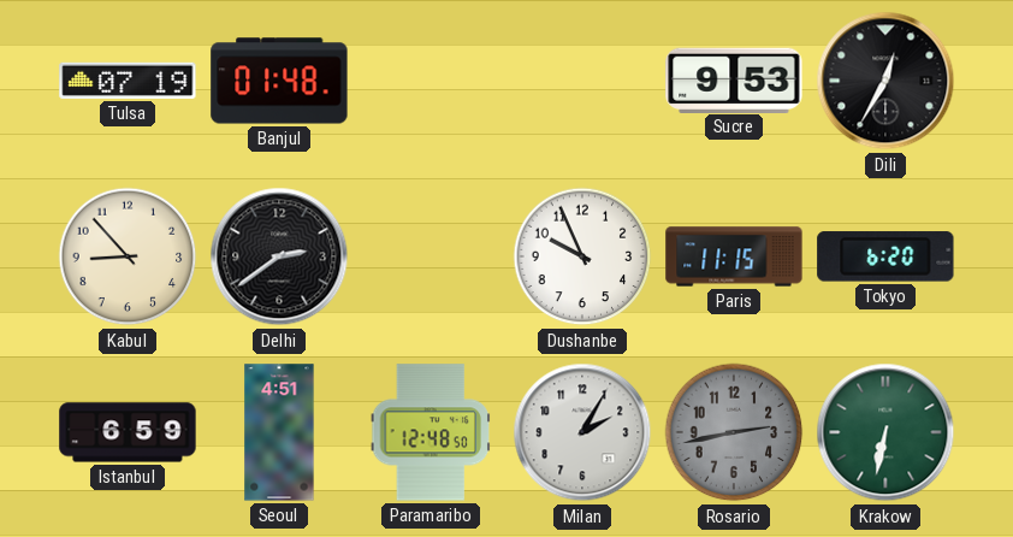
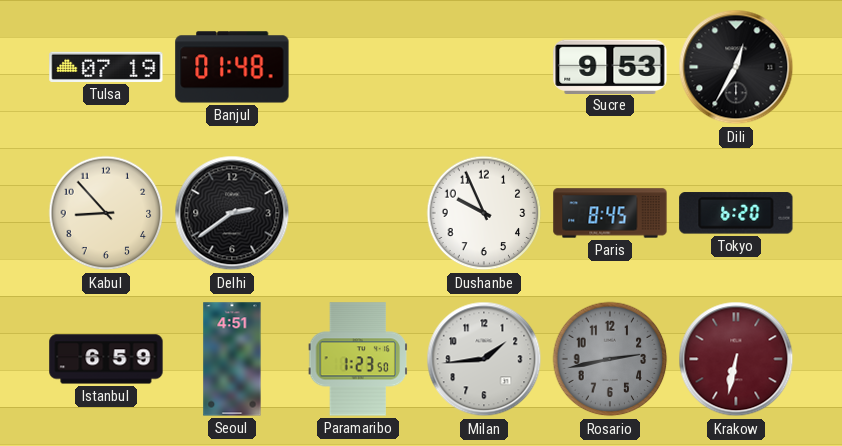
Paris: 11:15 -> 8:45 (610, 213)
Paramaribo: 12:48 -> 1:23 (358, 359)
Milan: 2:05 -> 1:44 (484, 359)
Krakow dial: green -> burgundy (736, 359)
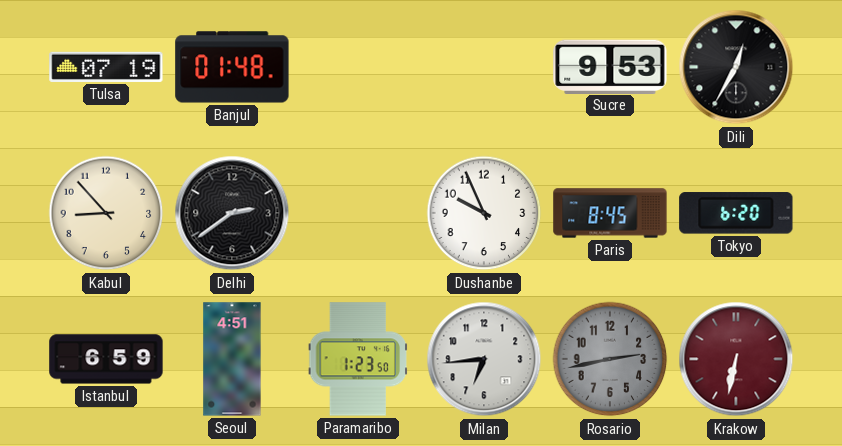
Milan: 1:44 -> 6:44 (484, 359)
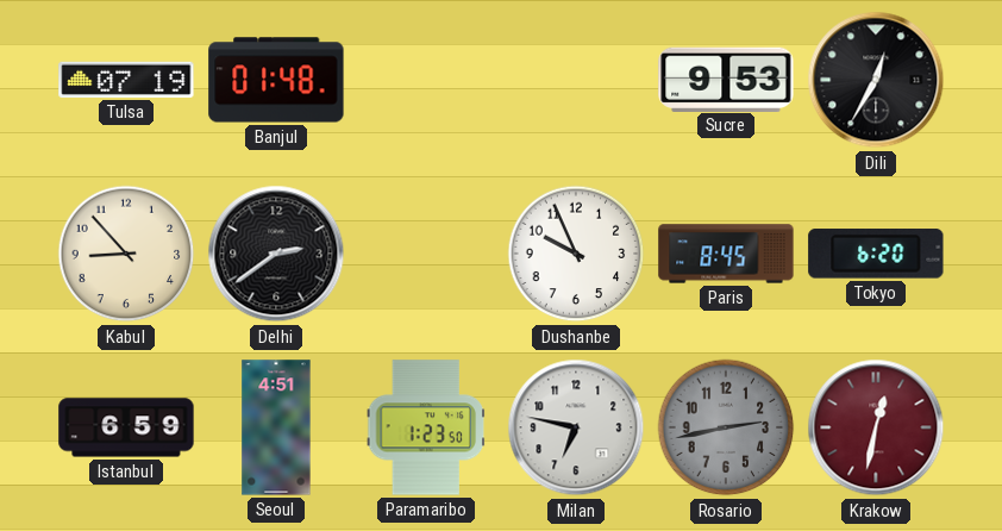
Milan: 6:44 -> 6:47 (576, 427)
Krakow: 6:32 -> 12:32 (876, 427)
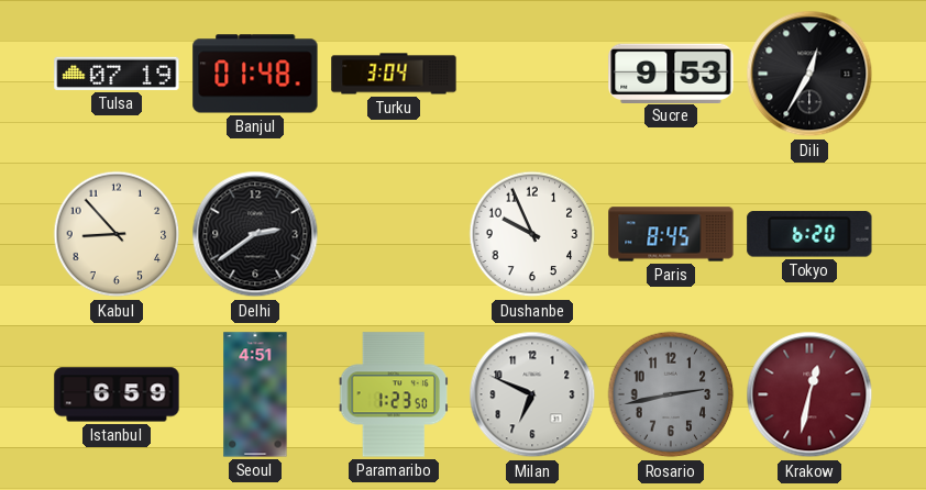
Turku: none -> 3:04 (394, 74)
Milan: 6:47 -> 6:49 (532, 394)
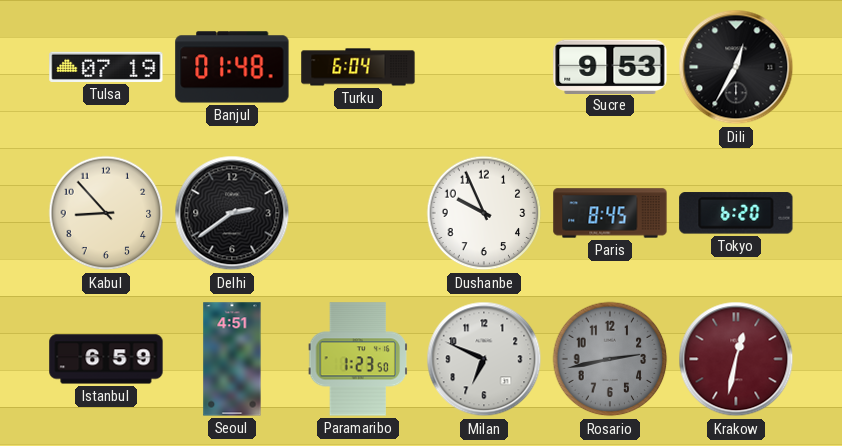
Turku: 3:04 -> 6:04 (358, 67)
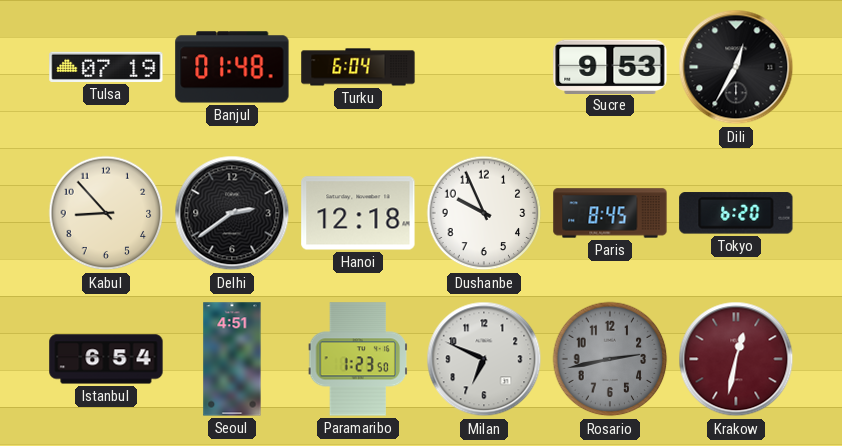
Hanoi: none -> 12:18 (358, 213)
Istanbul: 6:59 -> 6:54 (106, 359)
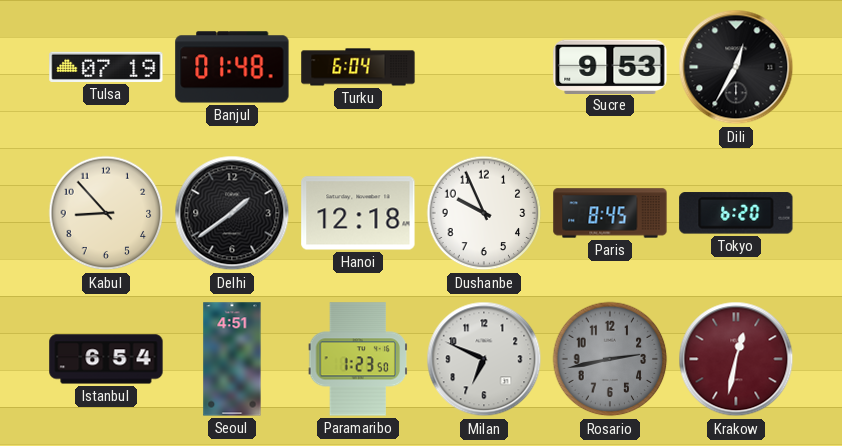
Delhi: 2:39 -> 1:39 (232, 213)
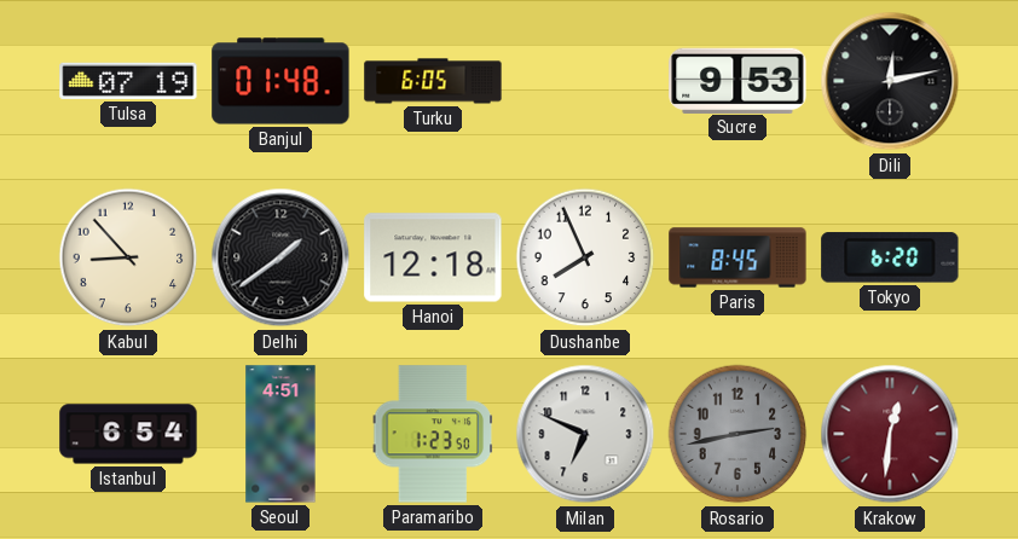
Turku: 6:04 -> 6:05 (433, 81)
Dili: 12:35 -> 12:13 (890, 81)
Dushanbe: 9:56 -> 7:56 (585, 257)
Krakow: 12:32 -> 12:31 (890, 434)
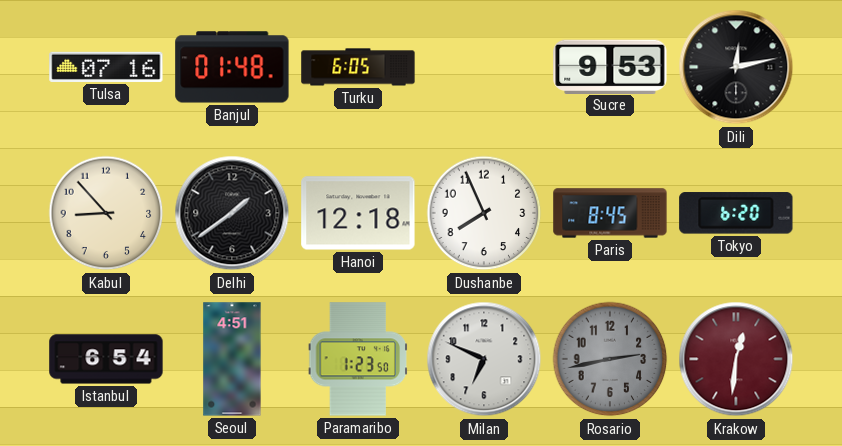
Tulsa: 07:19 -> 07:16 (106, 67)
